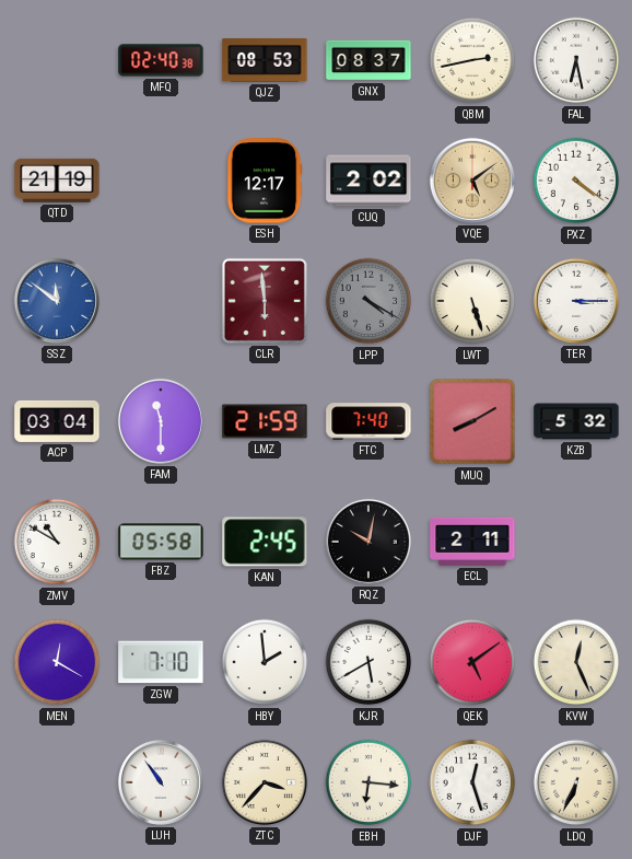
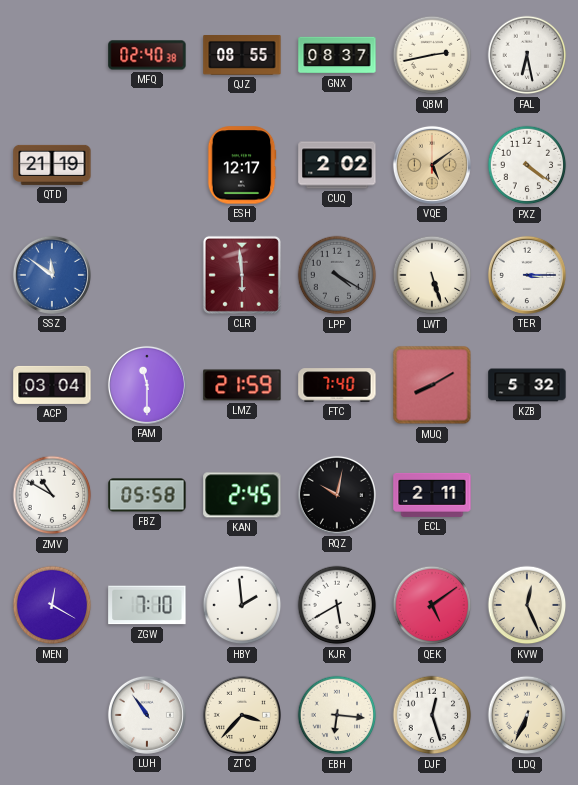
QJZ: 08:53 -> 08:55 (242, 56)
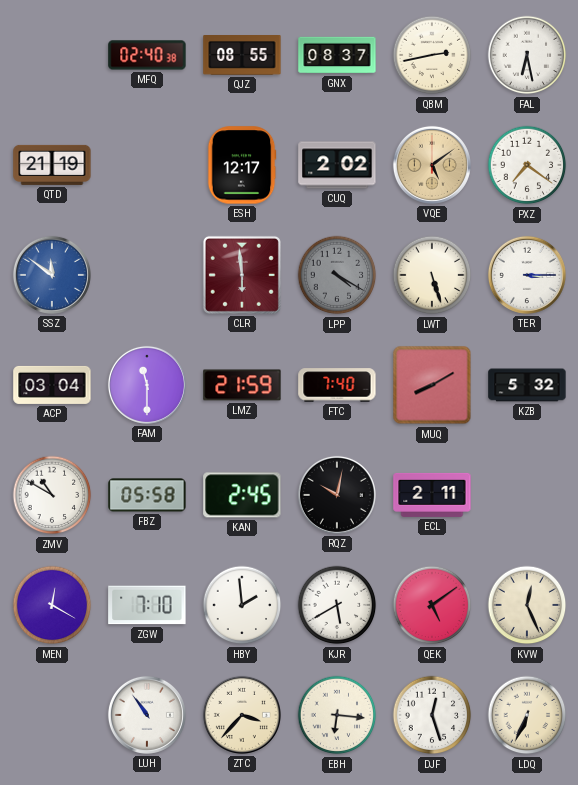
PXZ: 4:21 -> 7:21 (527, 165)
